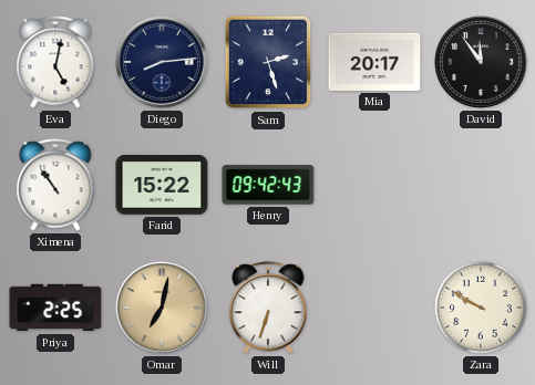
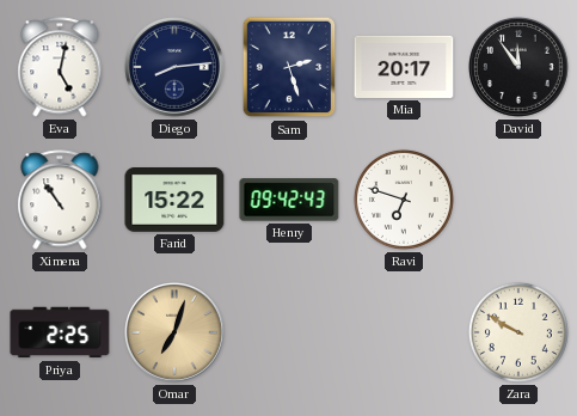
Ravi: none -> 6:48 (404, 200)
Omar: 7:02 -> 7:03 (176, 334)
Will: 6:33 -> none (268, 308)
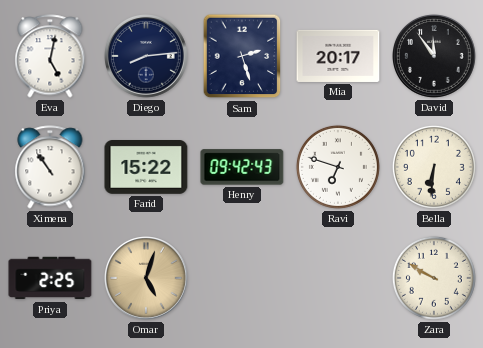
Bella: none -> 6:31 (434, 167)
Omar: 7:03 -> 5:03 (147, 279)
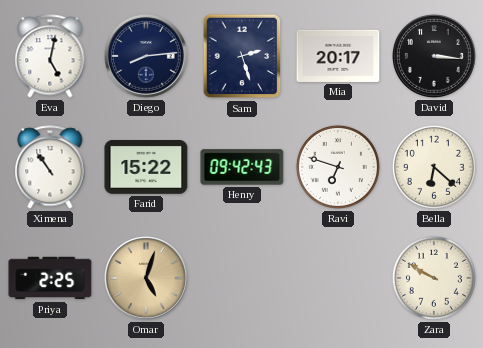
David: 11:54 -> 3:16 (435, 57)
Bella: 6:31 -> 6:22 (434, 167)
